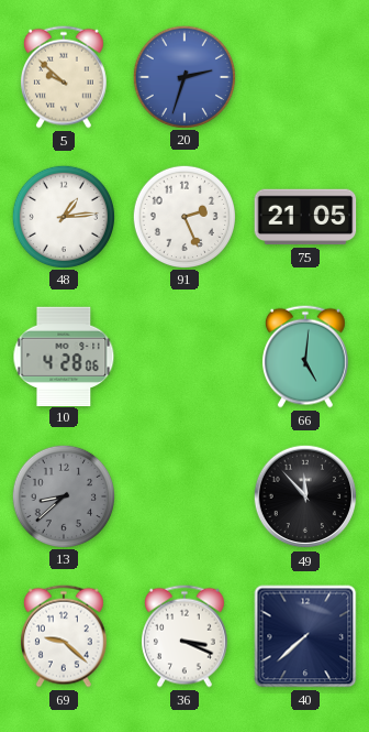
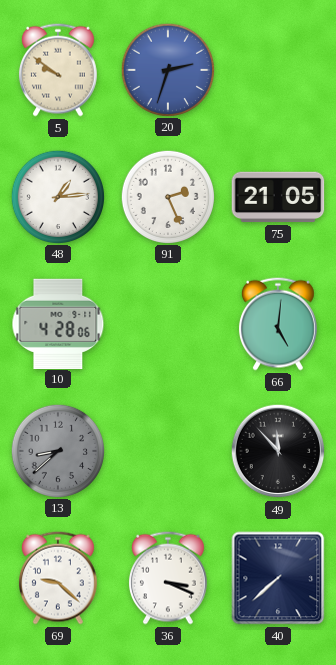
5: 9:52 -> 9:51 (58, 70)
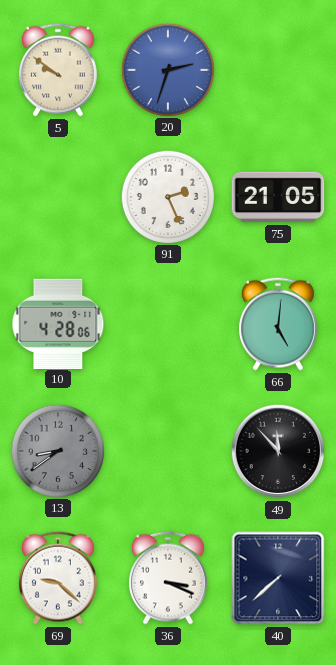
48: 1:14 -> none (57, 196)
13: 8:38 -> 8:39 (57, 450)
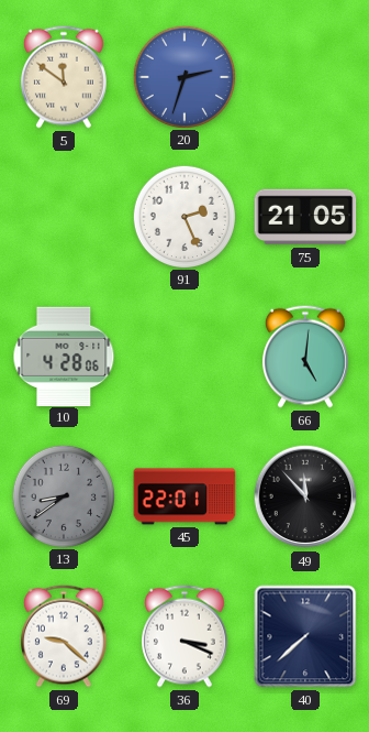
5: 9:51 -> 11:51 (64, 77)
45: none -> 22:01 (185, 496)
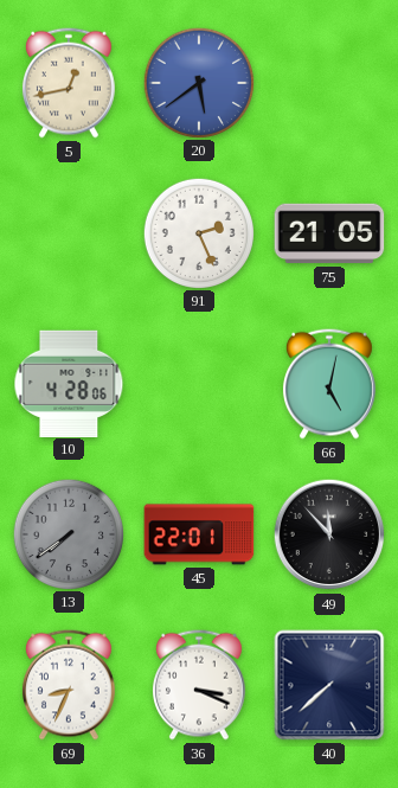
5: 11:51 -> 12:43 (69, 83)
20: 2:33 -> 5:39 (198, 82)
66: 5:01 -> 5:02 (329, 384)
13: 8:39 -> 7:39 (68, 533)
69: 9:22 -> 8:34 (69, 685)
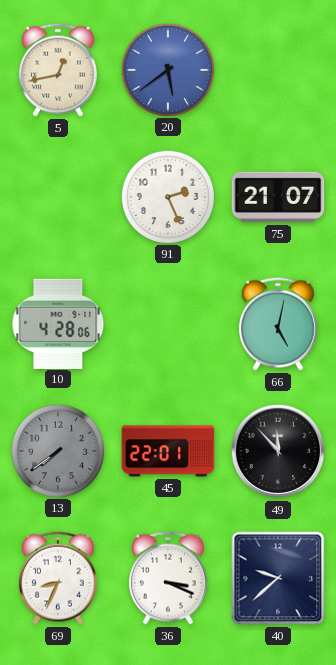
75: 21:05 -> 21:07 (278, 197)
40: 7:38 -> 9:38 (278, 578)
